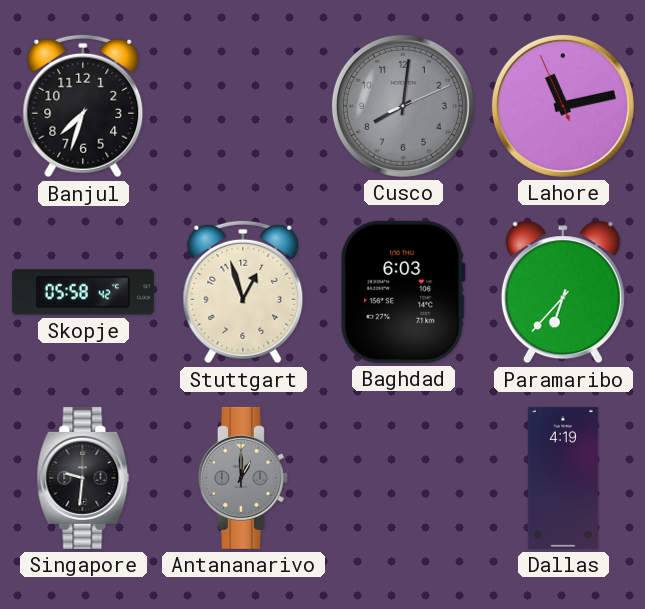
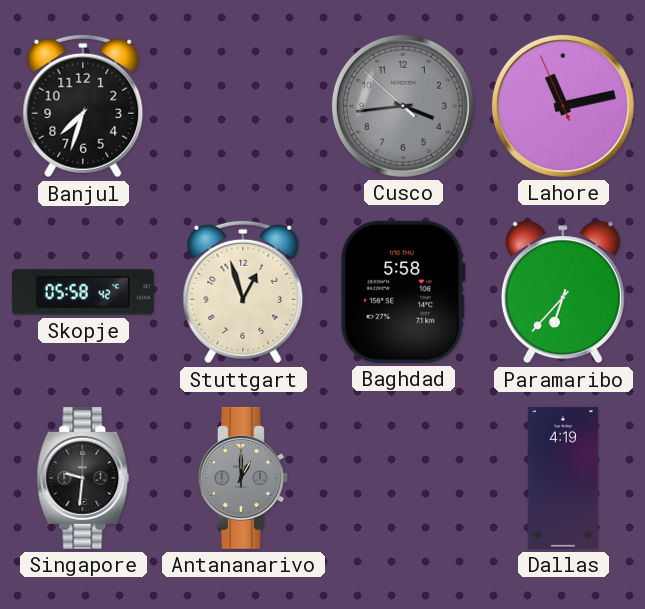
Cusco: 8:01 -> 3:43 (403, 106)
Baghdad: 6:03 -> 5:58 (403, 292)
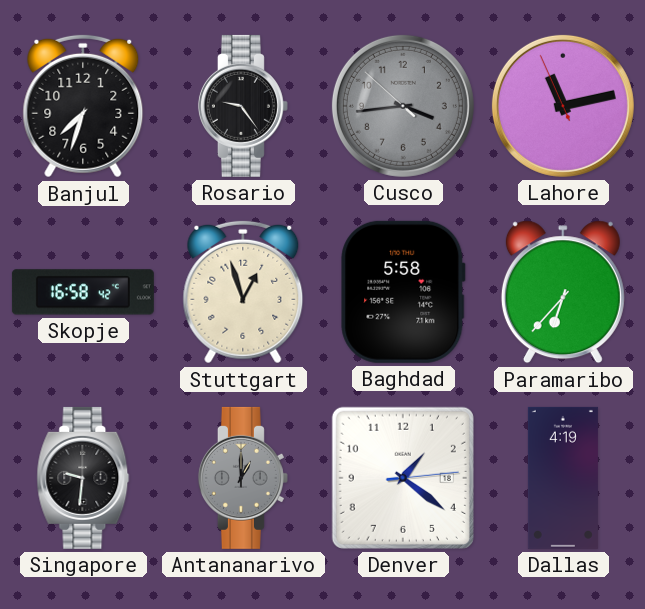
Rosario: none -> 9:24 (243, 106)
Skopje: 05:58 -> 16:58 (83, 292)
Denver: none -> 1:21 (403, 478)
